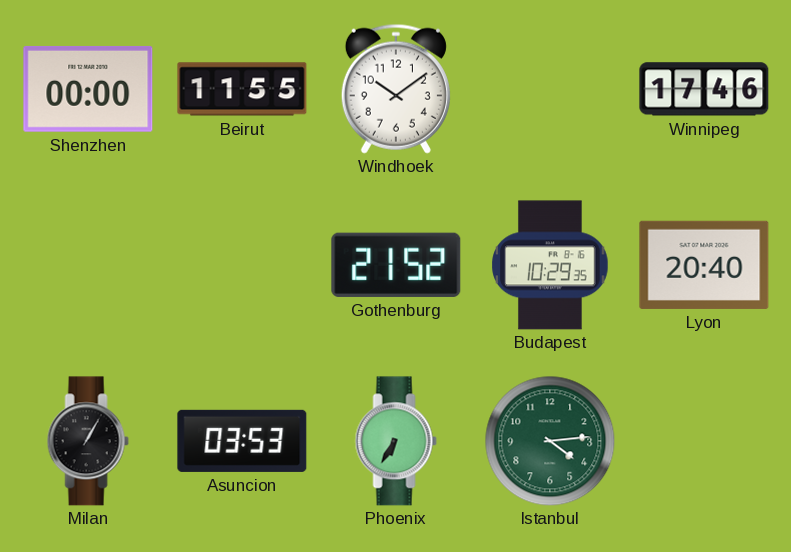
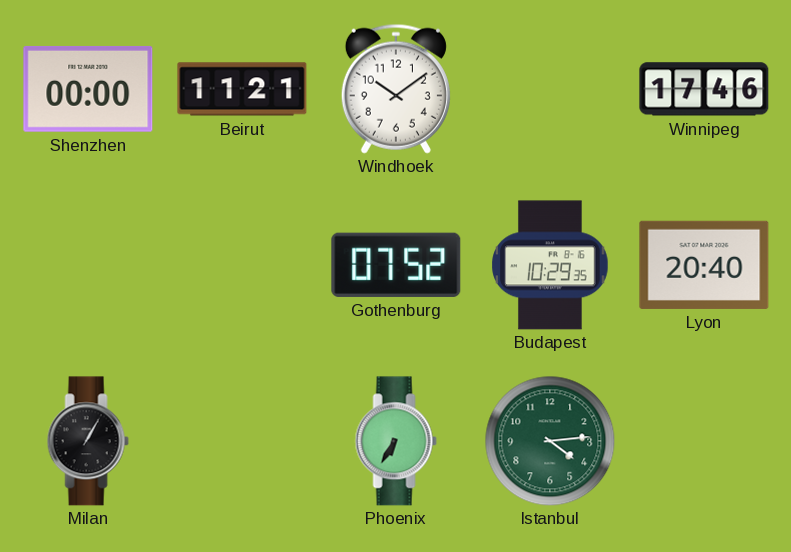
Beirut: 11:55 -> 11:21 (242, 89)
Gothenburg: 21:52 -> 07:52 (396, 265)
Asuncion: 03:53 -> none (242, 441)
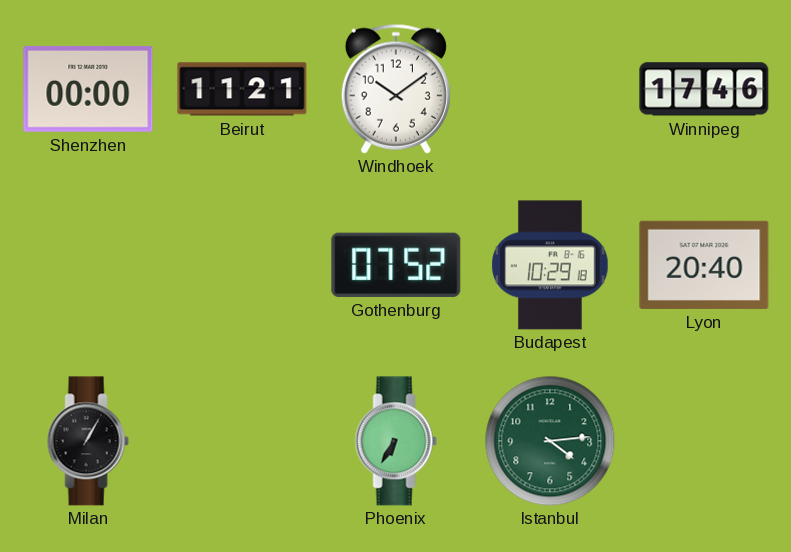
Budapest: 10:29:35 -> 10:29:18 (550, 265)
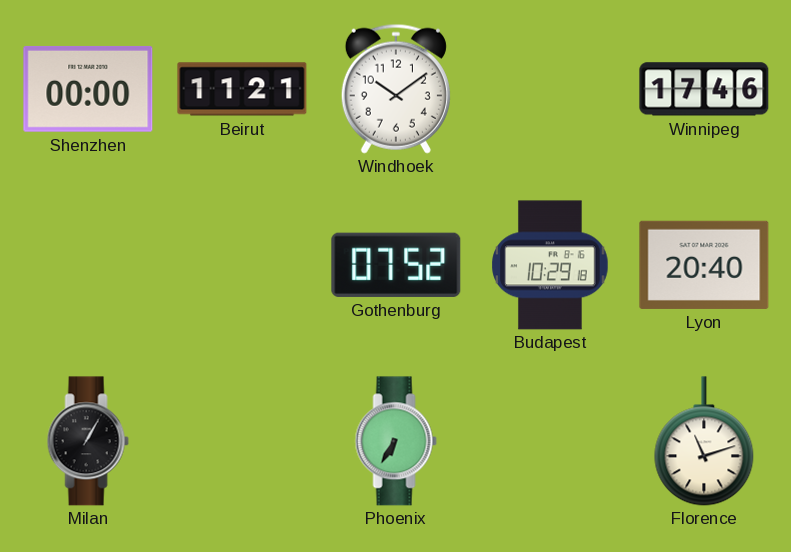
Istanbul: 4:14 -> none (550, 441)
Florence: none -> 11:12 (704, 441)
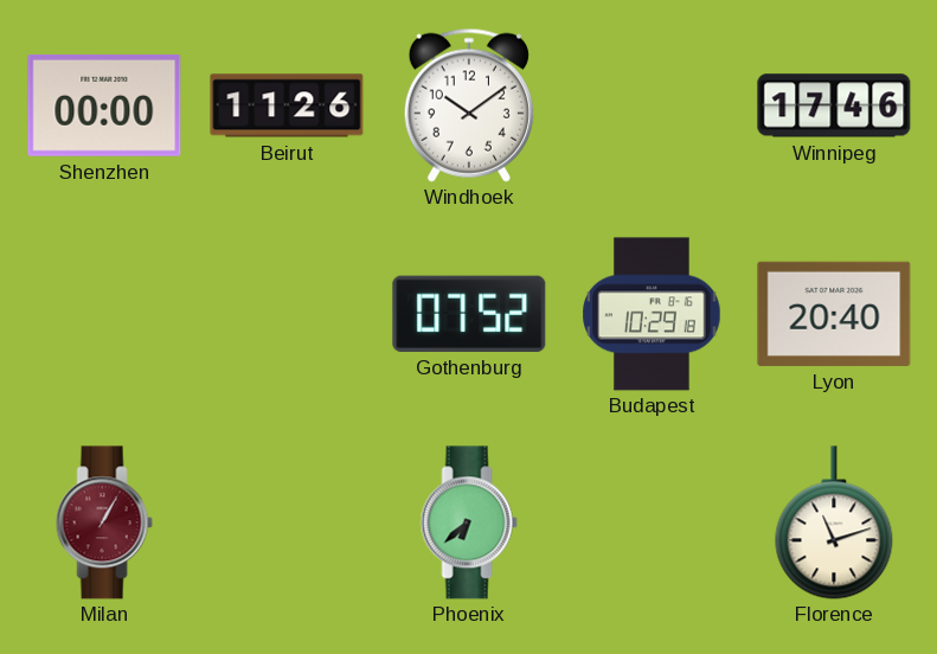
Beirut: 11:21 -> 11:26 (287, 105)
Milan dial: black -> burgundy (104, 522)
Phoenix: 6:35 -> 6:38 (469, 522)
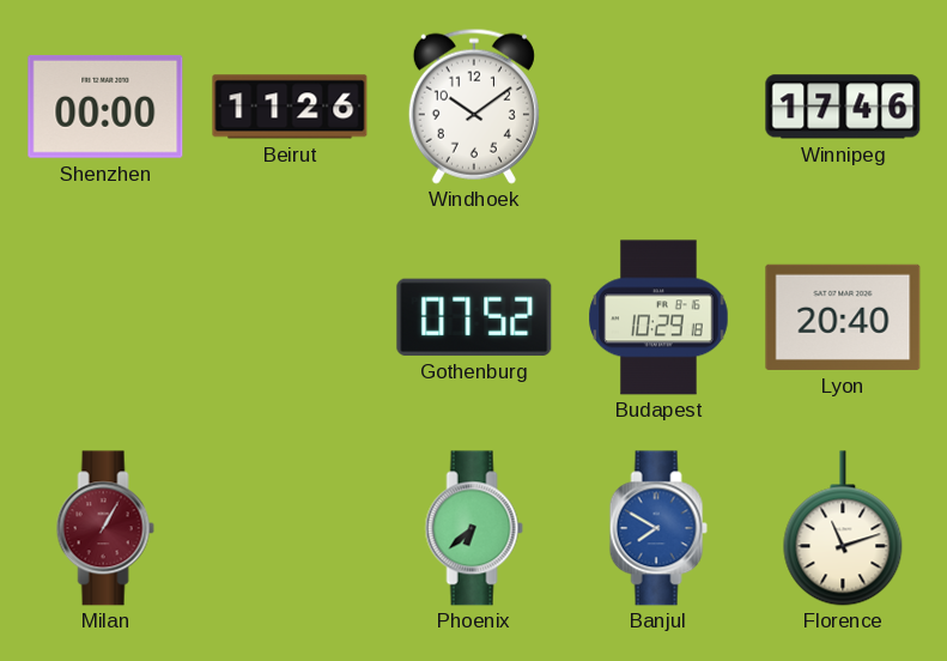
Banjul: none -> 7:50 (658, 528)
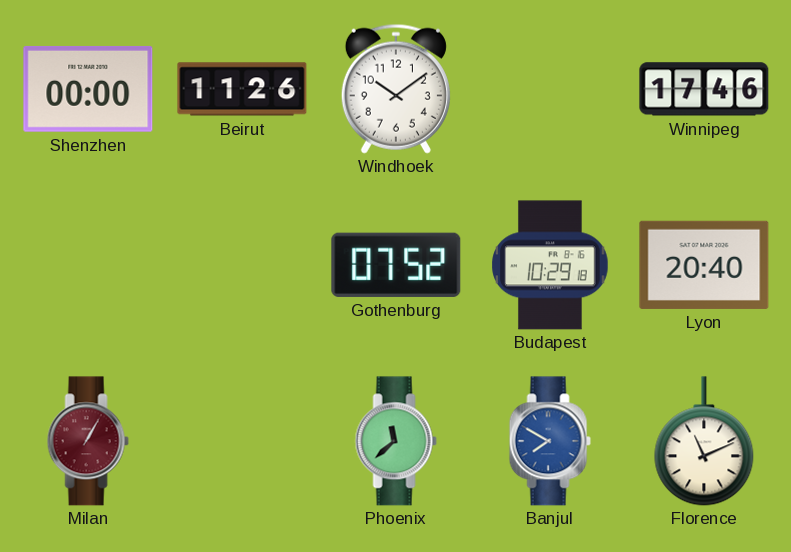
Phoenix: 6:38 -> 11:38 (396, 441)
Florence: 11:12 -> 11:11 (704, 441)
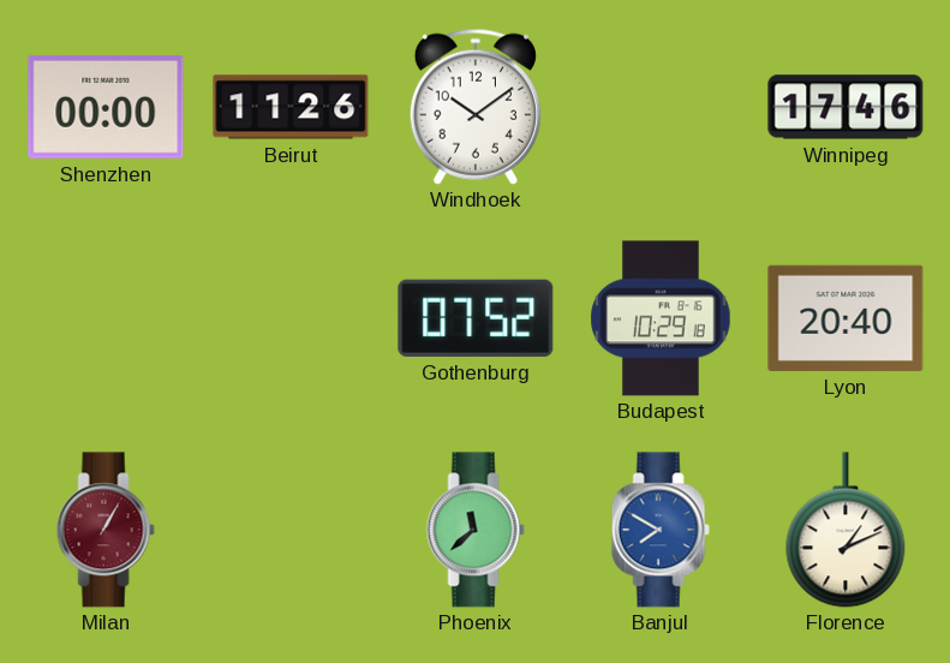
Florence: 11:11 -> 1:11 (846, 530)
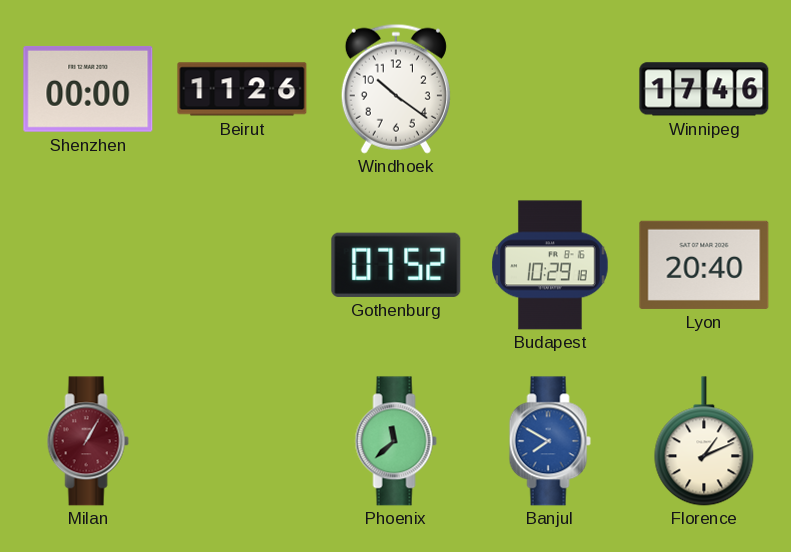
Windhoek: 10:09 -> 10:21 (396, 89)
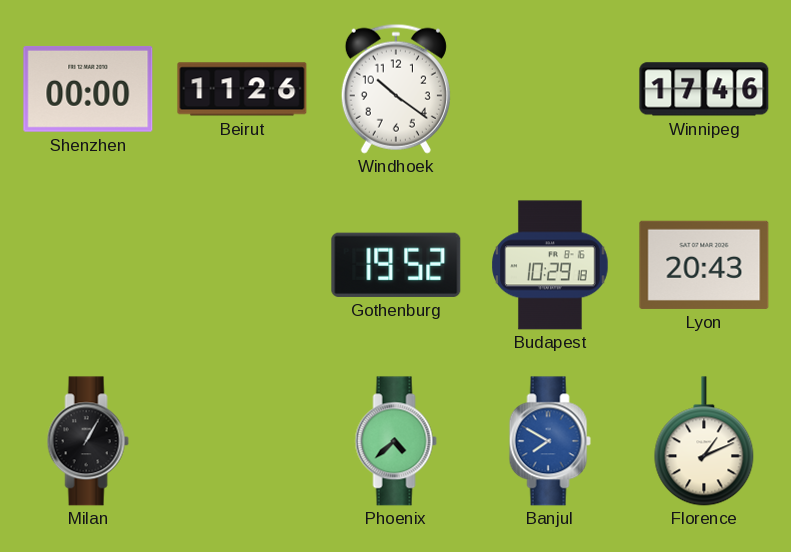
Gothenburg: 07:52 -> 19:52 (396, 265)
Lyon: 20:40 -> 20:43 (704, 265)
Milan dial: burgundy -> black (88, 441)
Phoenix: 11:38 -> 4:38 (396, 441)
